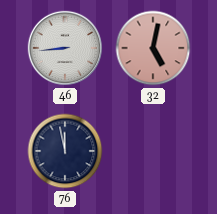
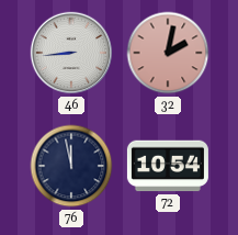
32: 5:02 -> 2:02 (168, 53)
72: none -> 10:54 (168, 166)
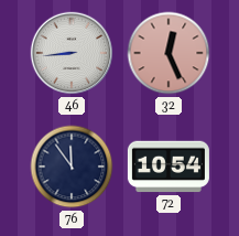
32: 2:02 -> 12:26 (169, 53)
76: 11:58 -> 11:54 (72, 167)
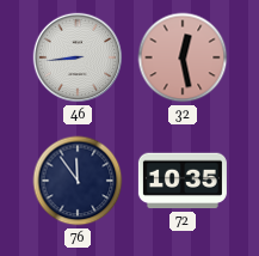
32: 12:26 -> 12:28 (183, 57)
72: 10:54 -> 10:35 (183, 181)
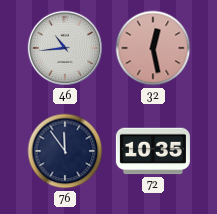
46: 8:44 -> 10:44 (65, 48)
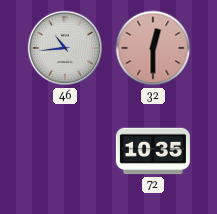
32: 12:28 -> 12:30 (153, 48)
76: 11:54 -> none (65, 151)
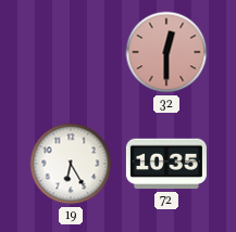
46: 10:44 -> none (65, 48)
19: none -> 6:25 (71, 164)
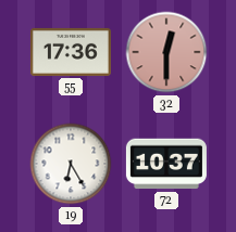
55: none -> 17:36 (71, 52)
72: 10:35 -> 10:37 (166, 164)
